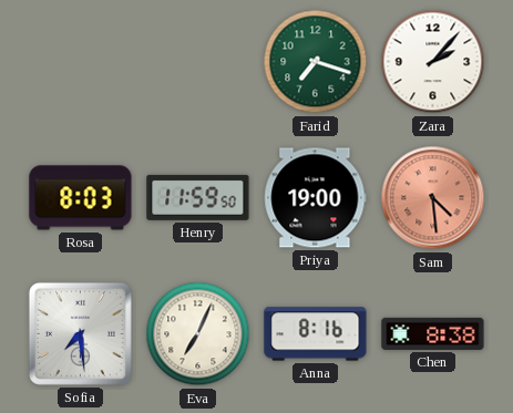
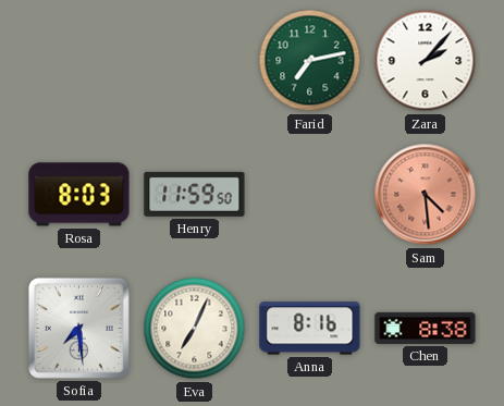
Farid: 7:18 -> 7:13 (310, 61)
Priya: 19:00 -> none (316, 198)
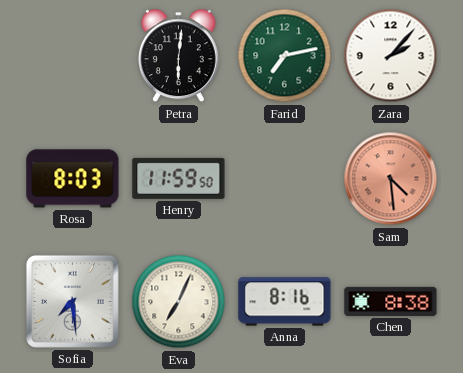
Petra: none -> 6:01 (178, 56)
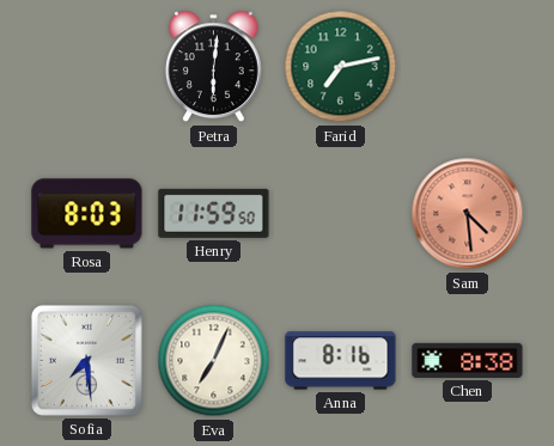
Zara: 2:07 -> none (391, 56)
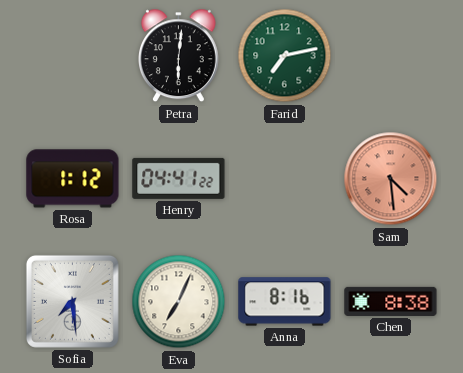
Rosa: 8:03 -> 1:12 (73, 179)
Henry: 11:59 -> 04:41 (179, 178)
